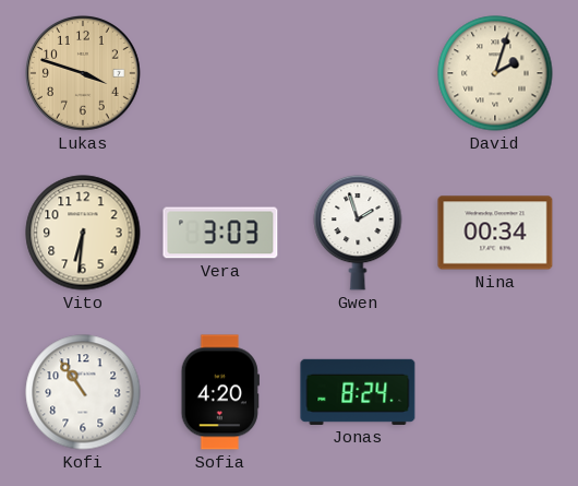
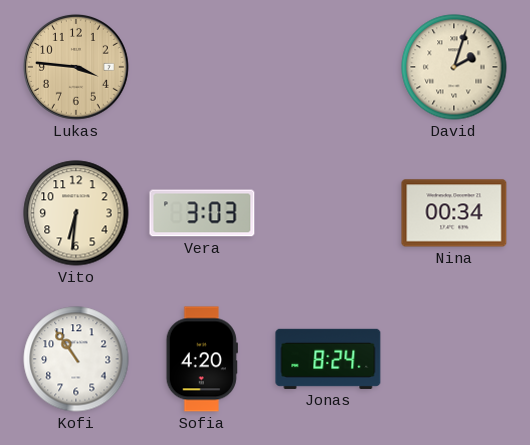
Lukas: 3:48 -> 3:46 (76, 67)
Gwen: 1:57 -> none (358, 233)
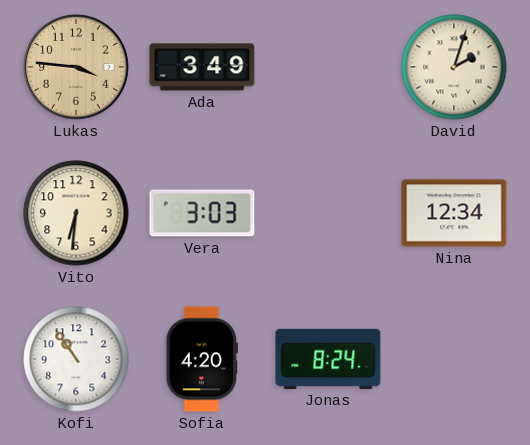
Ada: none -> 3:49 (202, 67)
Nina: 00:34 -> 12:34 (454, 213)
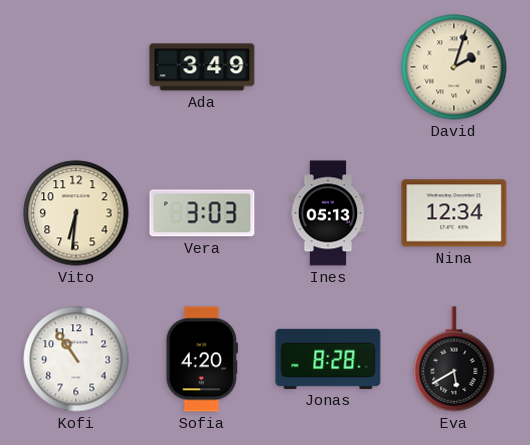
Lukas: 3:46 -> none (76, 67)
Ines: none -> 05:13 (328, 213)
Jonas: 8:24 -> 8:28 (328, 359)
Eva: none -> 5:40 (454, 359)
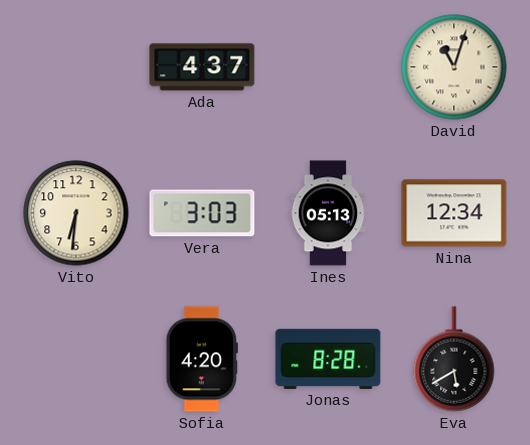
Ada: 3:49 -> 4:37 (202, 67)
David: 2:03 -> 11:03 (454, 67)
Kofi: 10:54 -> none (76, 359)
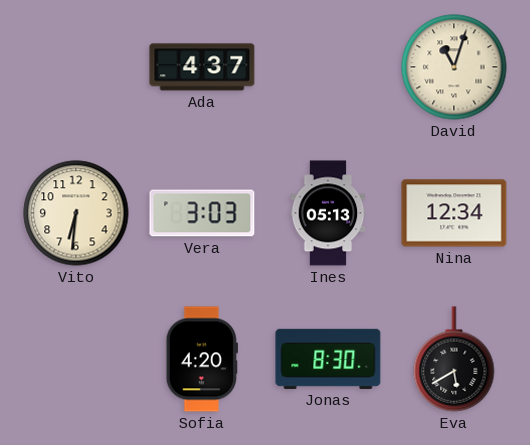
Jonas: 8:28 -> 8:30 (328, 359)
